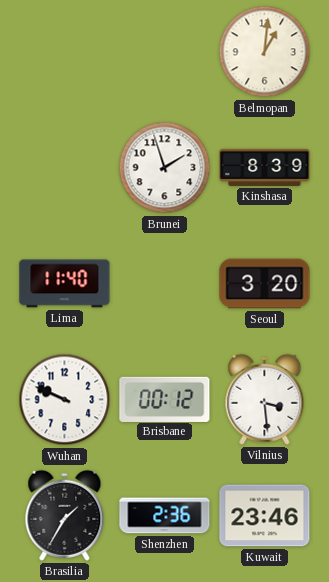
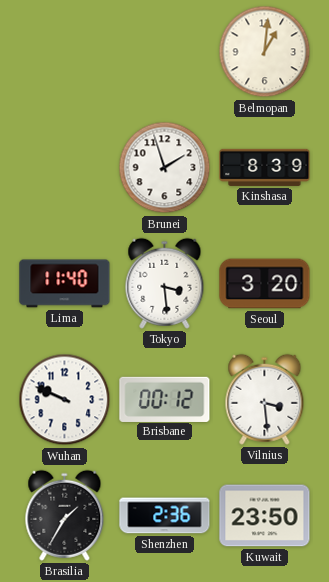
Tokyo: none -> 3:29 (165, 283)
Kuwait: 23:46 -> 23:50 (265, 516)
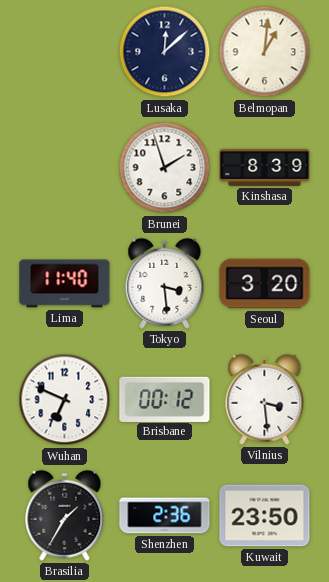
Lusaka: none -> 12:08 (165, 52)
Wuhan: 9:49 -> 6:49 (65, 400)
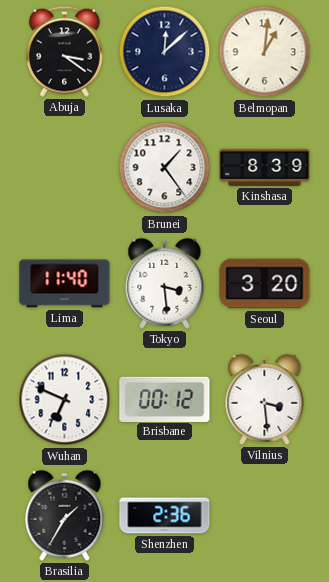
Abuja: none -> 3:21 (64, 51)
Brunei: 1:57 -> 1:24 (165, 168)
Kuwait: 23:50 -> none (265, 516)
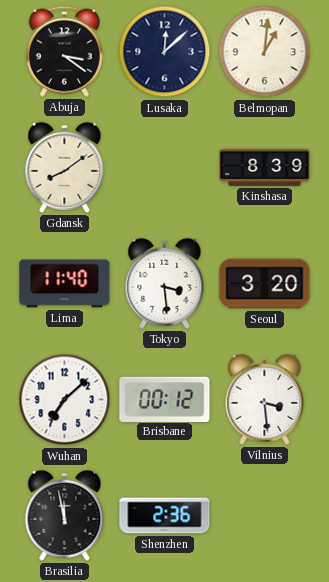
Gdansk: none -> 8:09 (65, 167)
Brunei: 1:24 -> none (165, 168)
Wuhan: 6:49 -> 7:08 (65, 400)
Brasilia: 1:35 -> 11:58 (65, 515)
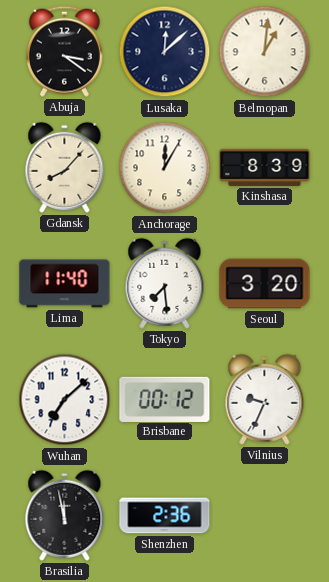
Gdansk: 8:09 -> 8:07 (65, 167)
Anchorage: none -> 12:05 (165, 168)
Tokyo: 3:29 -> 7:29 (165, 283)
Vilnius: 3:29 -> 9:34 (265, 399)
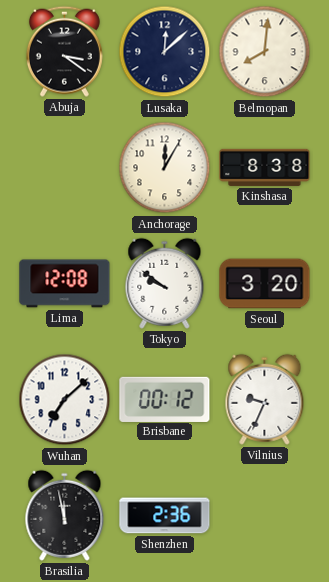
Belmopan: 1:01 -> 8:01 (265, 52)
Gdansk: 8:07 -> none (65, 167)
Kinshasa: 8:39 -> 8:38 (265, 167)
Lima: 11:40 -> 12:08 (65, 284)
Tokyo: 7:29 -> 9:51 (165, 283)
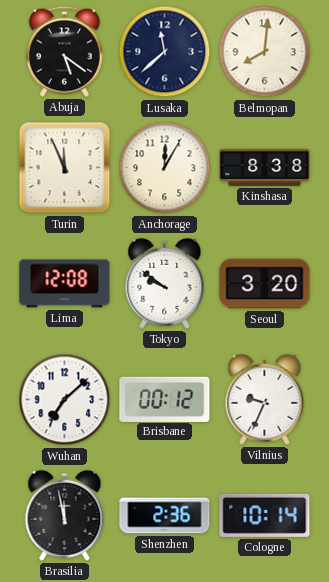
Abuja: 3:21 -> 5:21 (64, 51)
Lusaka: 12:08 -> 11:38 (165, 52)
Turin: none -> 11:56 (65, 168)
Cologne: none -> 10:14 (265, 515)
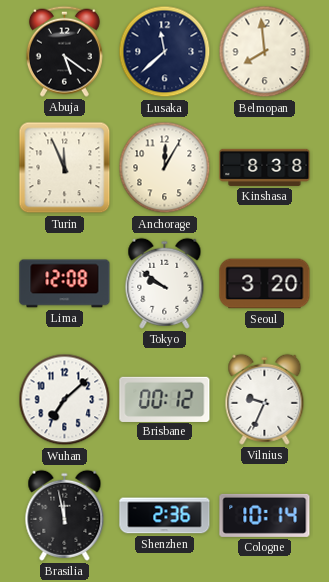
Belmopan: 8:01 -> 7:59 (265, 52)
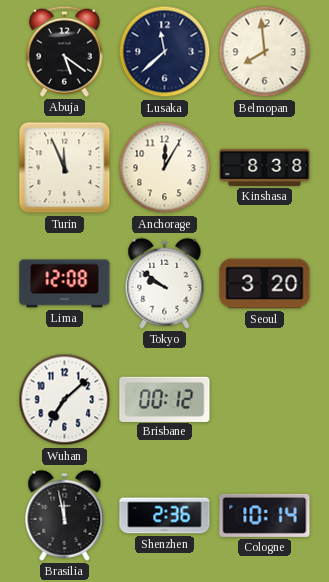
Vilnius: 9:34 -> none (265, 399)
